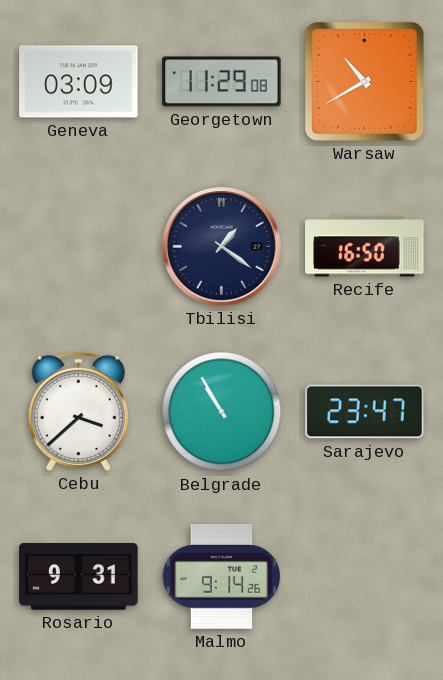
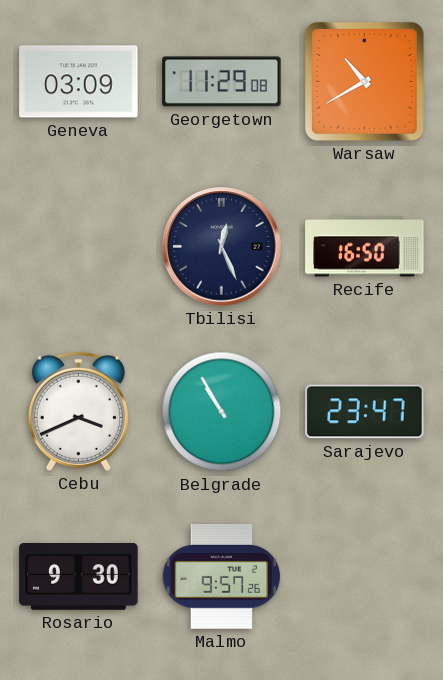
Tbilisi: 1:21 -> 12:26 (222, 247)
Cebu: 3:38 -> 3:41 (78, 411)
Rosario: 9:31 -> 9:30 (79, 577)
Malmo: 9:14 -> 9:57 (222, 576)
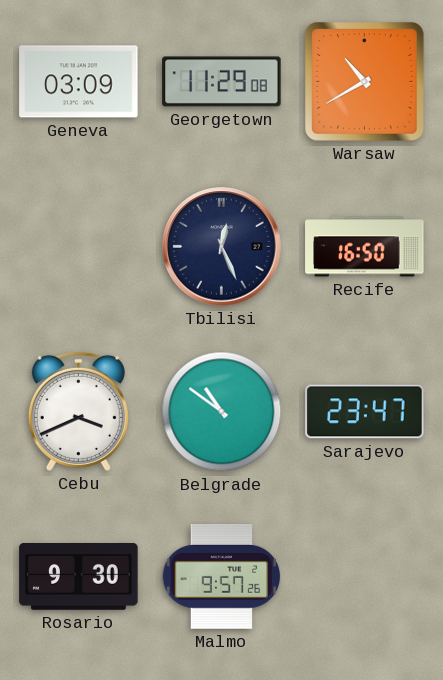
Belgrade: 10:55 -> 10:51 (222, 412)
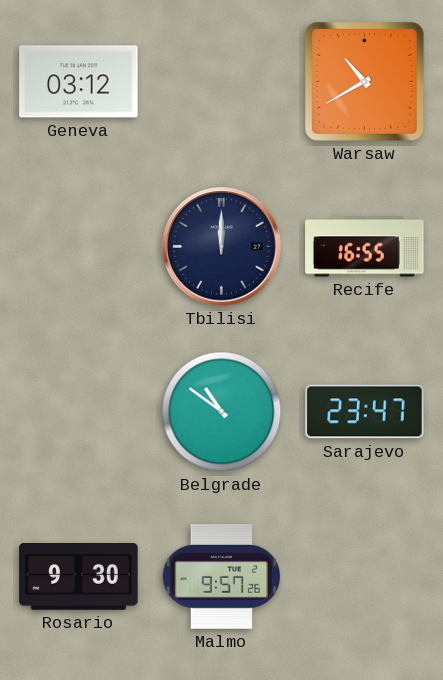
Geneva: 03:09 -> 03:12 (79, 82)
Georgetown: 11:29 -> none (222, 82)
Tbilisi: 12:26 -> 12:00 (222, 247)
Recife: 16:50 -> 16:55 (365, 247)
Cebu: 3:41 -> none (78, 411)
